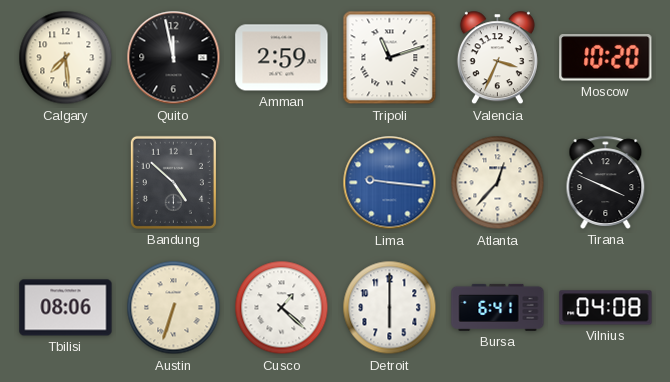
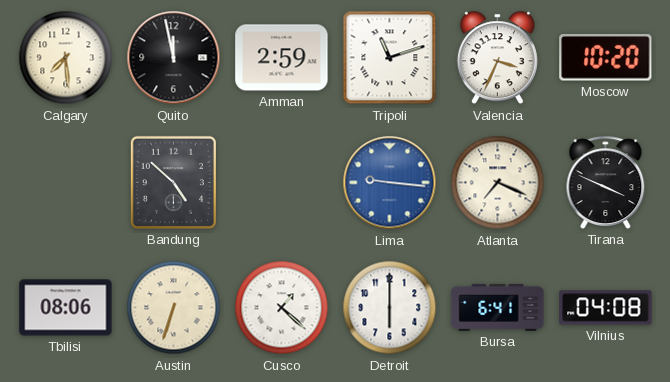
Atlanta: 12:37 -> 7:19 (498, 183)
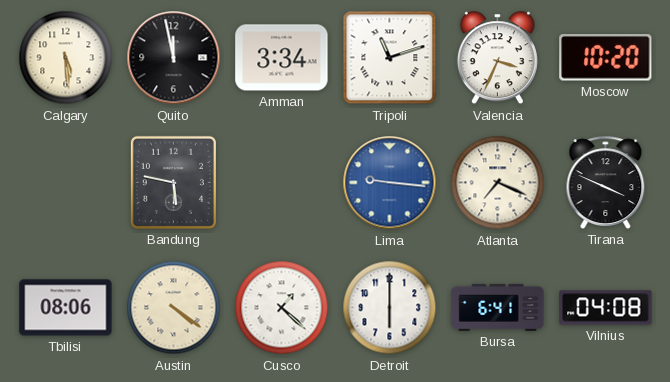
Calgary: 7:29 -> 5:29 (66, 58)
Amman: 2:59 -> 3:34 (282, 58)
Bandung: 4:52 -> 5:47 (173, 182)
Austin: 6:33 -> 4:21 (174, 308)
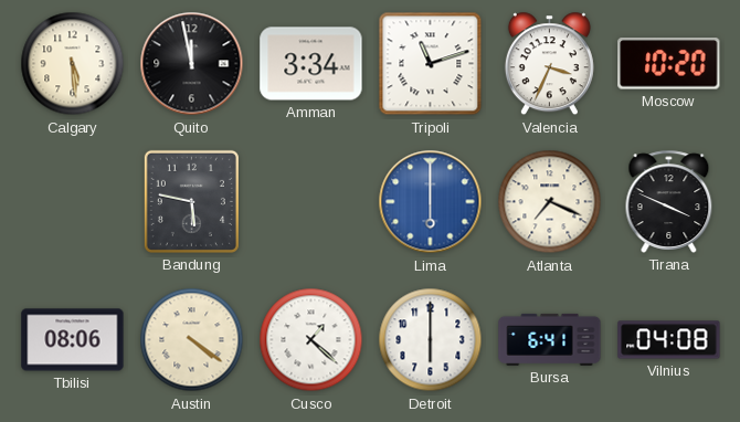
Lima: 9:16 -> 6:00 (431, 202)
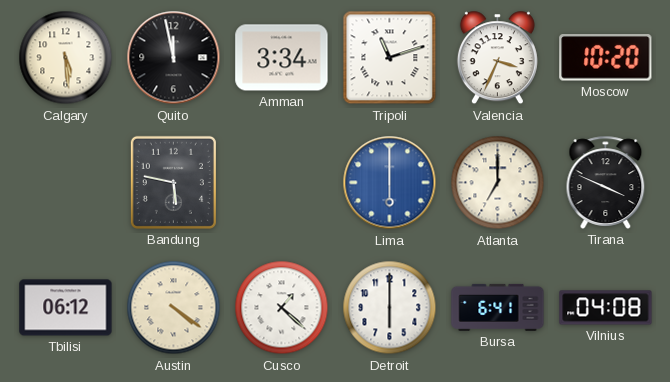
Atlanta: 7:19 -> 7:00 (498, 183)
Tbilisi: 08:06 -> 06:12 (66, 308)
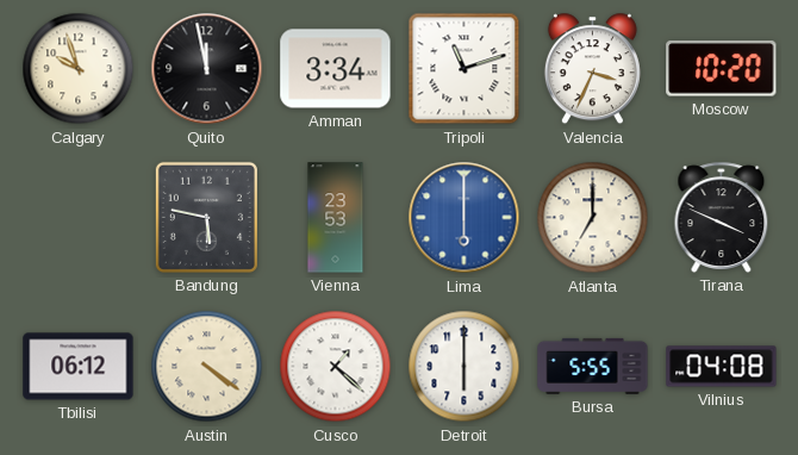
Calgary: 5:29 -> 9:57 (79, 69)
Vienna: none -> 23:53 (336, 218)
Bursa: 6:41 -> 5:55 (593, 366)
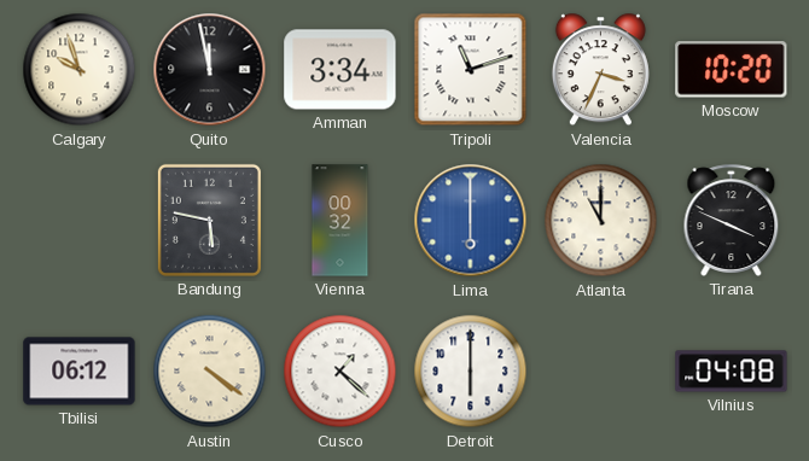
Vienna: 23:53 -> 00:32 (341, 221)
Atlanta: 7:00 -> 11:00 (601, 221)
Bursa: 5:55 -> none (593, 366)
